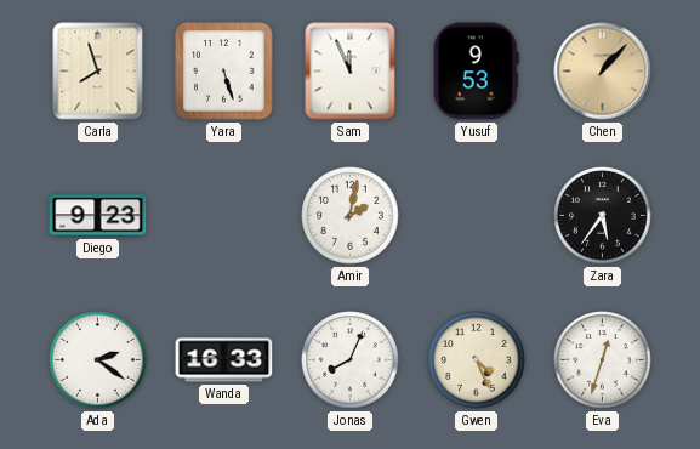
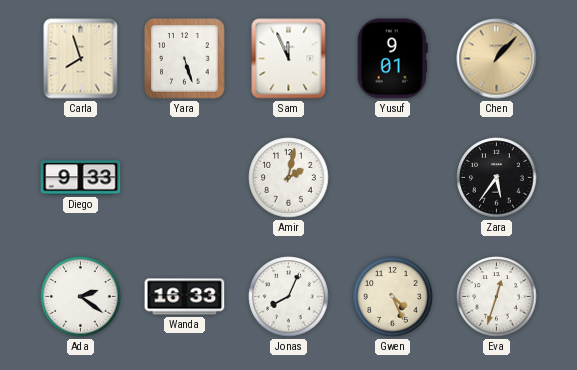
Yusuf: 9:53 -> 9:01 (392, 59)
Diego: 9:23 -> 9:33 (81, 178)
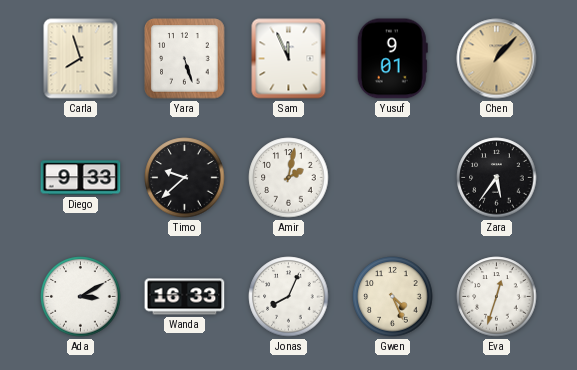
Timo: none -> 9:38 (185, 178)
Ada: 2:21 -> 3:10 (81, 297)
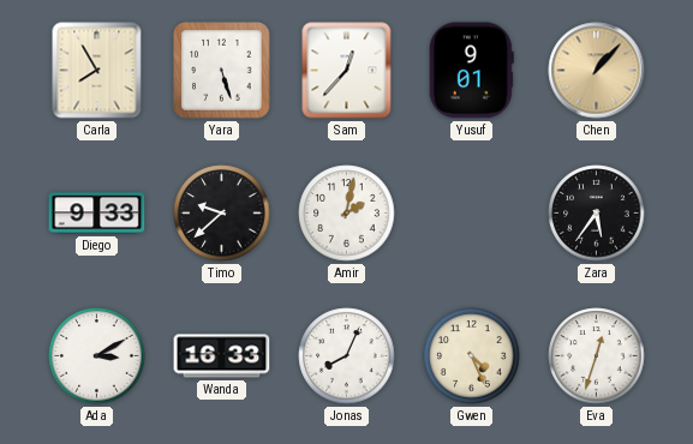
Carla: 7:57 -> 7:55 (97, 71)
Sam: 11:56 -> 12:37 (347, 71)
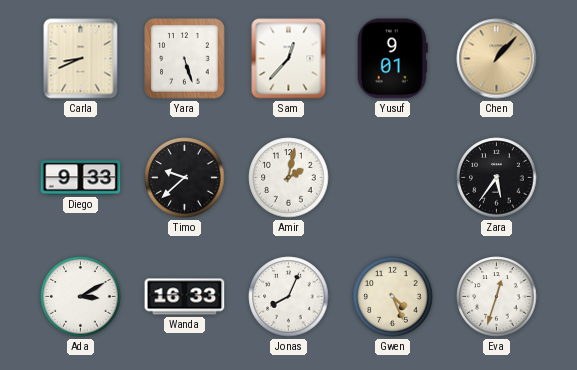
Carla: 7:55 -> 8:41 (81, 59)
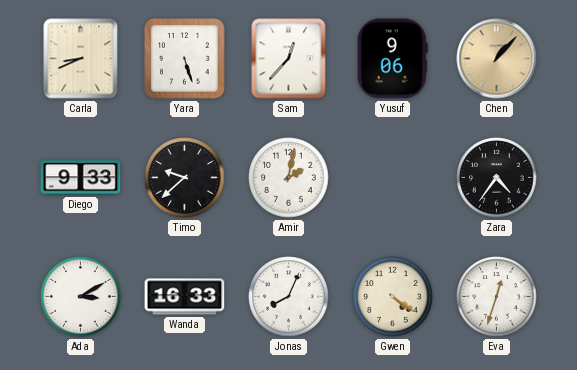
Yusuf: 9:01 -> 9:06 (392, 59)
Zara: 5:36 -> 4:36 (497, 178)
Gwen: 4:26 -> 4:21 (393, 297)
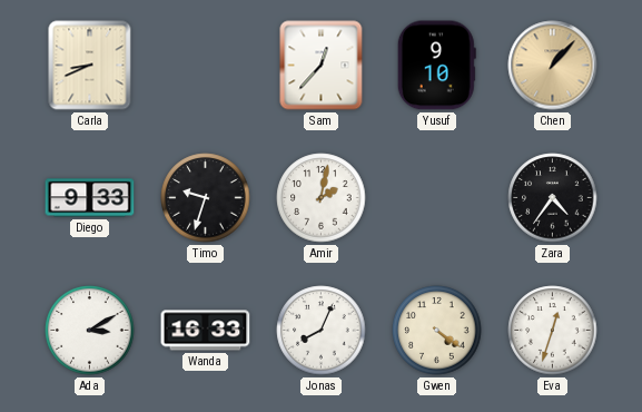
Yara: 5:27 -> none (185, 59)
Yusuf: 9:06 -> 9:10 (436, 66)
Timo: 9:38 -> 9:33 (206, 198)
